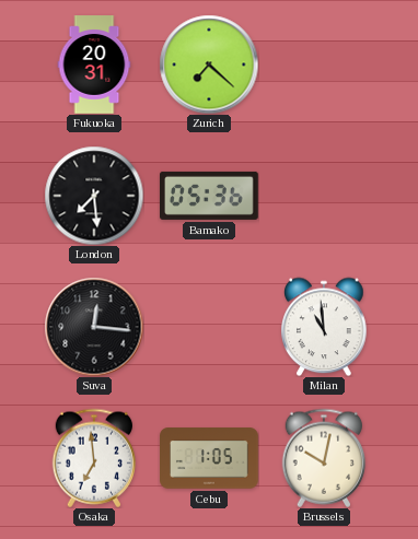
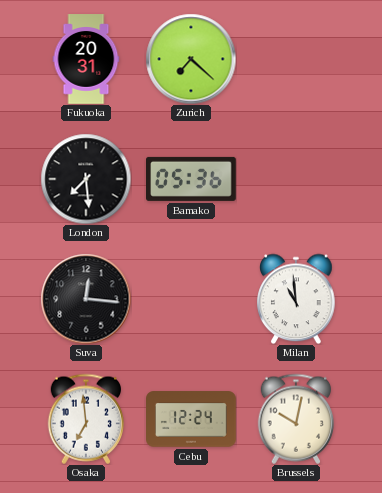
Cebu: 1:05 -> 12:24 (192, 419)
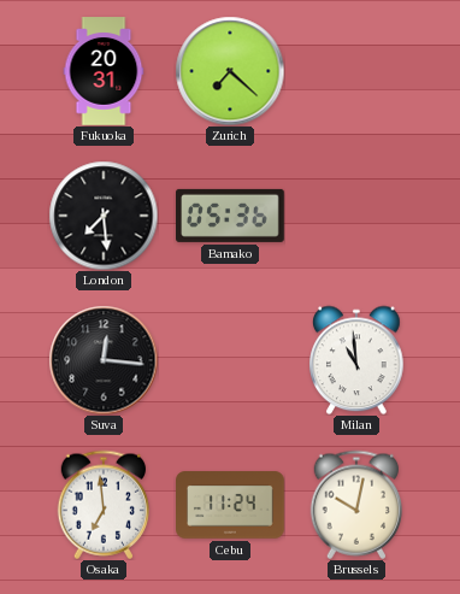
Cebu: 12:24 -> 11:24 (231, 505)
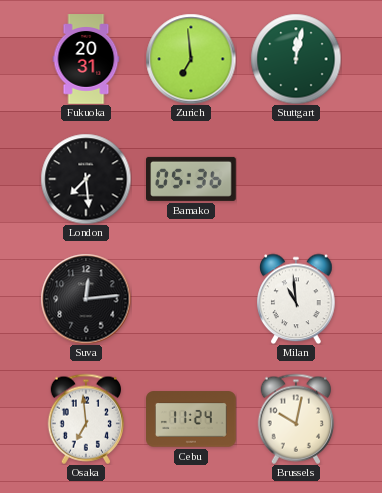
Zurich: 7:22 -> 6:59 (191, 59)
Stuttgart: none -> 12:02 (296, 59)
Suva: 12:16 -> 12:14 (86, 299)
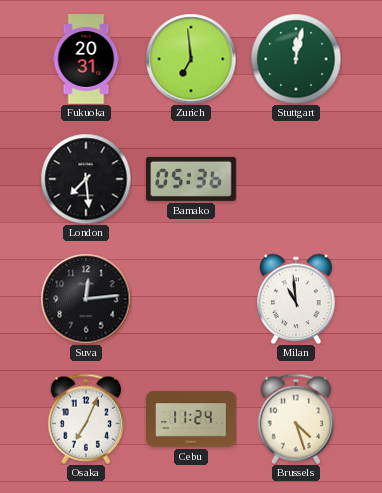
Osaka: 6:59 -> 7:04 (85, 419)
Brussels: 10:02 -> 4:27 (295, 419)
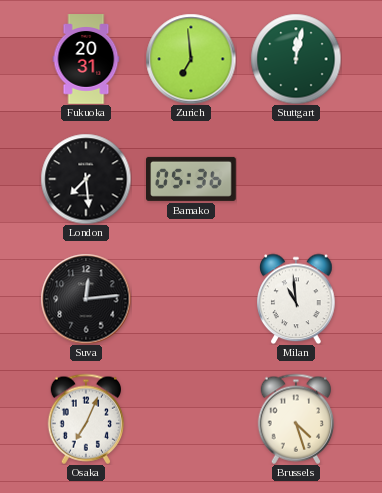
Cebu: 11:24 -> none (192, 419)
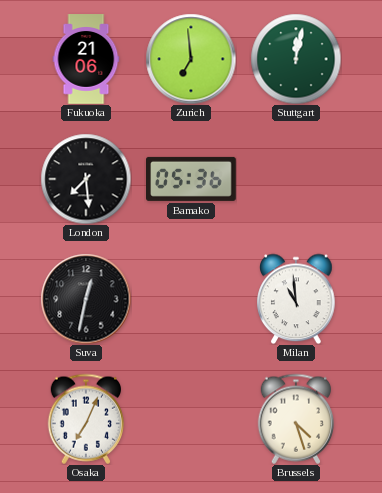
Fukuoka: 20:31 -> 21:06 (86, 59)
Suva: 12:14 -> 12:32 (86, 299)
